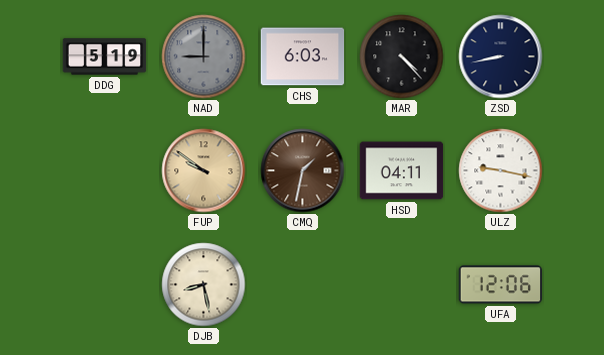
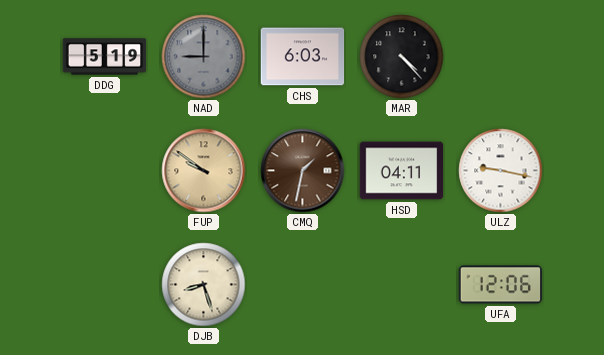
ZSD: 8:43 -> none (501, 57)
DJB: 8:28 -> 8:27 (204, 285)
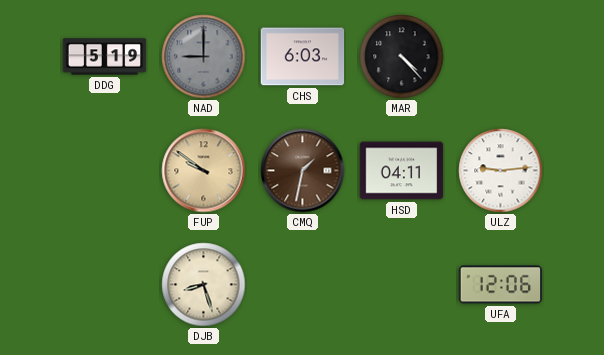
ULZ: 9:17 -> 9:14 (501, 171)
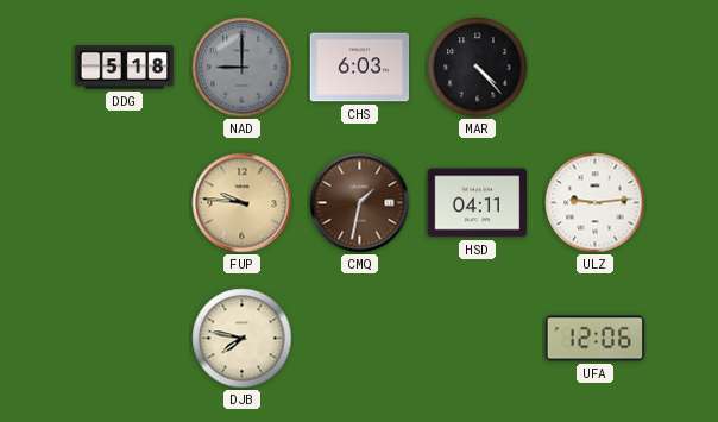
DDG: 5:19 -> 5:18 (125, 68)
FUP: 9:51 -> 9:46 (243, 203)
DJB: 8:27 -> 7:47 (243, 339)
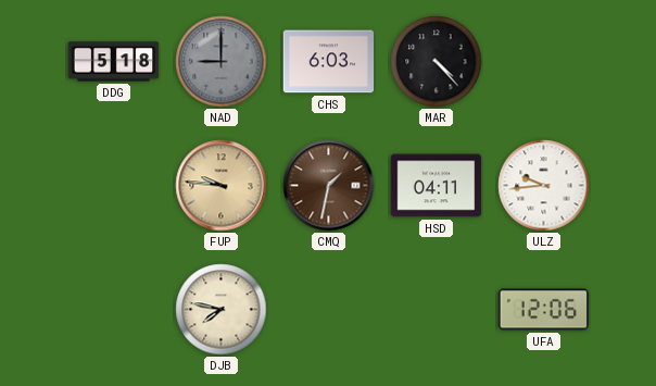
ULZ: 9:14 -> 9:44 (544, 186)
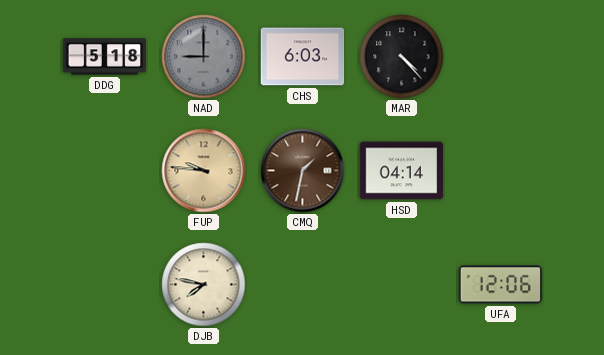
HSD: 04:11 -> 04:14 (402, 171)
ULZ: 9:44 -> none (544, 186)
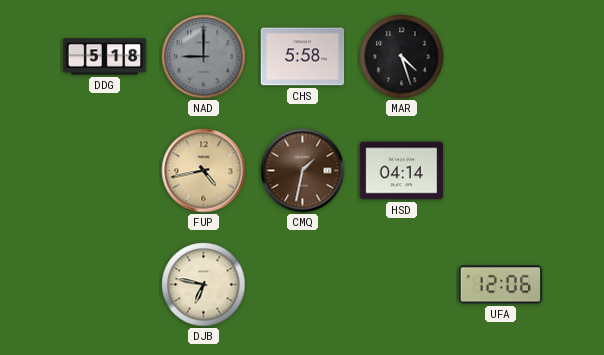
CHS: 6:03 -> 5:58 (303, 57)
MAR: 4:23 -> 4:27 (402, 57)
FUP: 9:46 -> 4:43 (204, 171)
DJB: 7:47 -> 6:47 (204, 285)
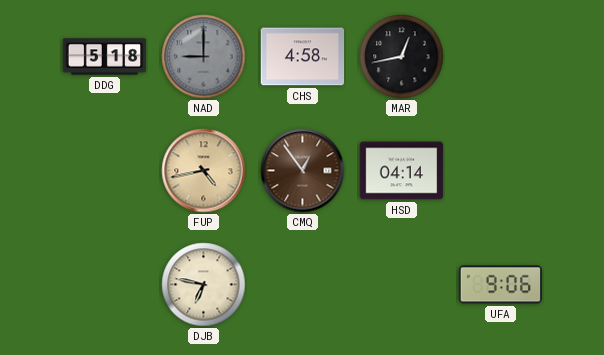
CHS: 5:58 -> 4:58 (303, 57)
MAR: 4:27 -> 12:43 (402, 57)
CMQ: 1:32 -> 12:54 (303, 171)
UFA: 12:06 -> 9:06 (501, 285)
